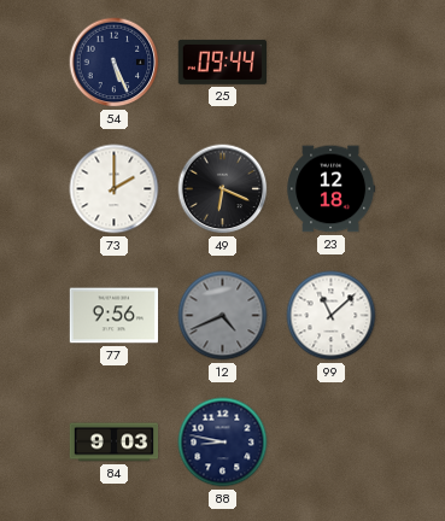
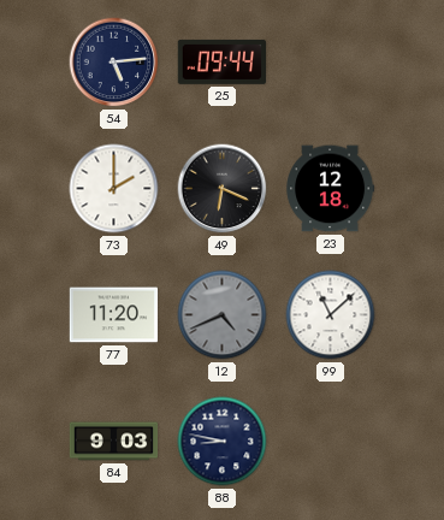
54: 5:26 -> 5:14 (114, 63)
77: 9:56 -> 11:20 (114, 315)
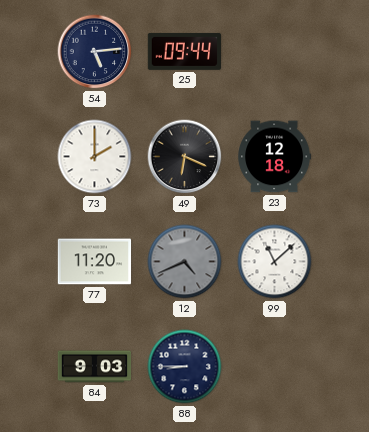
88: 8:47 -> 8:45 (185, 367)
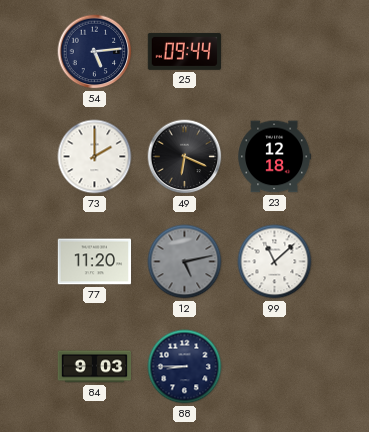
12: 4:41 -> 5:13 (185, 262)
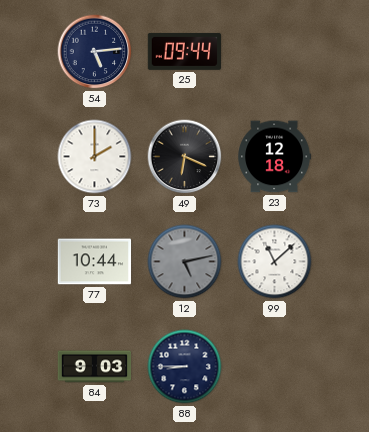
77: 11:20 -> 10:44 (95, 262)
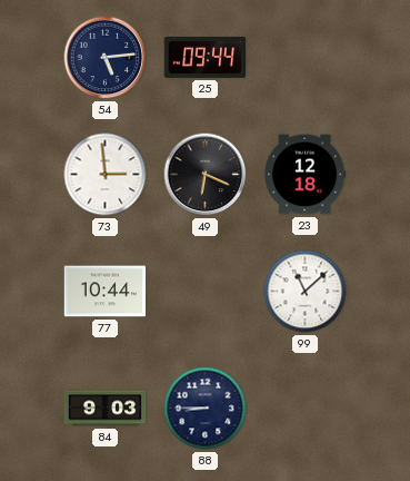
73: 2:00 -> 2:59 (106, 175)
12: 5:13 -> none (185, 262)
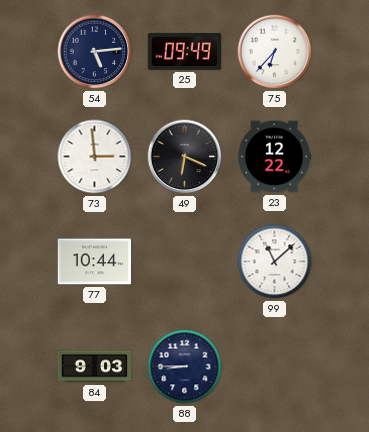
25: 09:44 -> 09:49 (185, 51)
75: none -> 6:37 (275, 52)
23: 12:18 -> 12:22 (275, 157)
